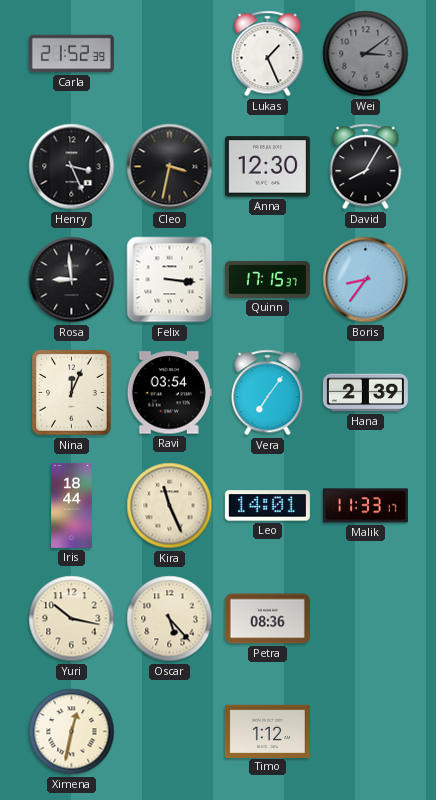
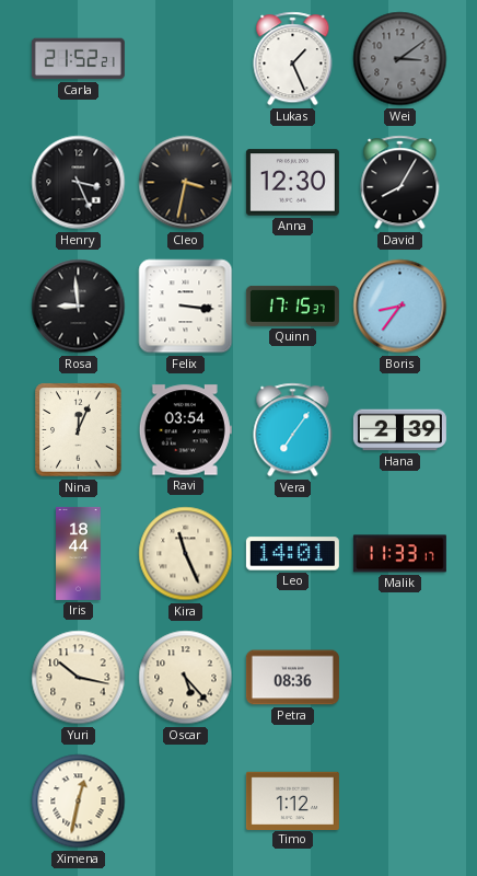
Carla: 21:52:39 -> 21:52:21 (78, 59)
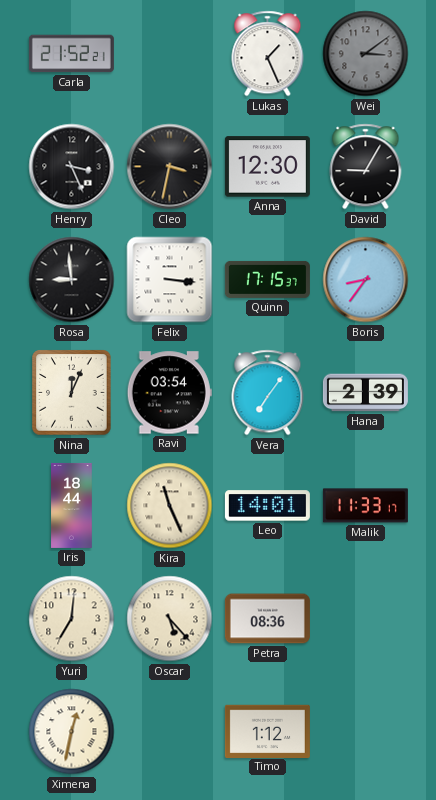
David: 8:05 -> 9:05 (366, 167)
Yuri: 10:17 -> 7:01 (72, 619)
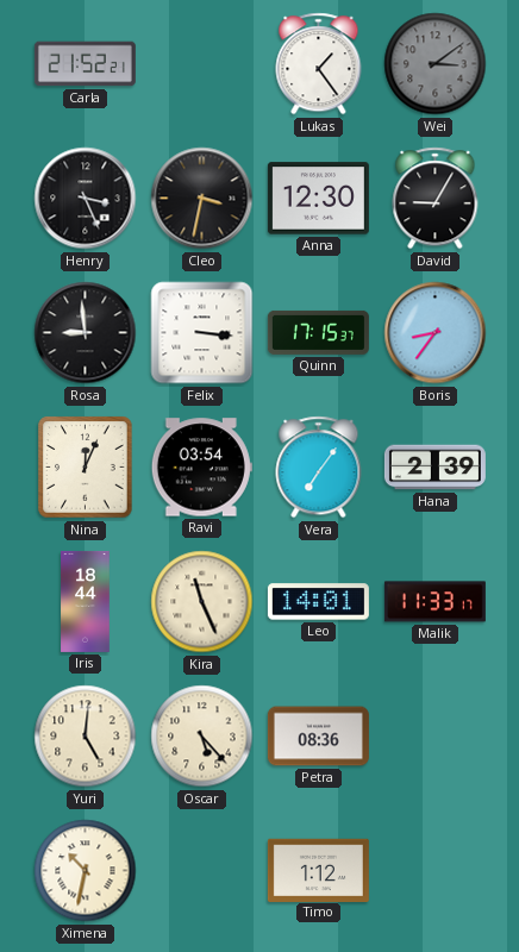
Lukas: 1:26 -> 1:24 (319, 64)
Yuri: 7:01 -> 5:01 (86, 737)
Ximena: 12:32 -> 10:32 (86, 871)
